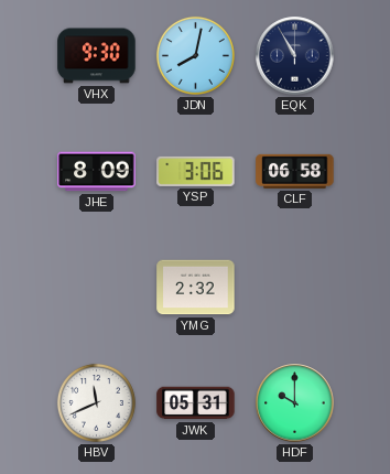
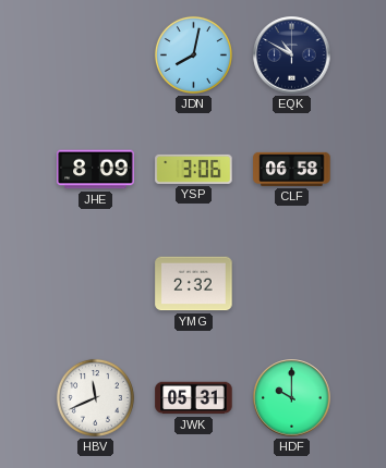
VHX: 9:30 -> none (97, 56)
EQK: 10:55 -> 10:50 (292, 56)
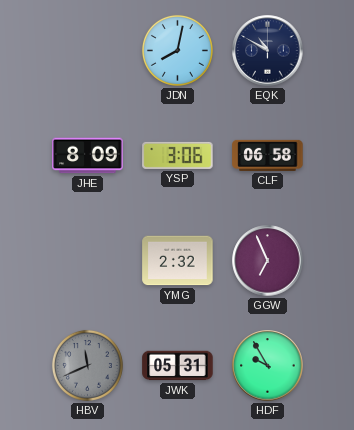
GGW: none -> 6:56 (268, 261)
HBV dial: white -> grey (87, 365)
HDF: 10:00 -> 9:55 (268, 366)
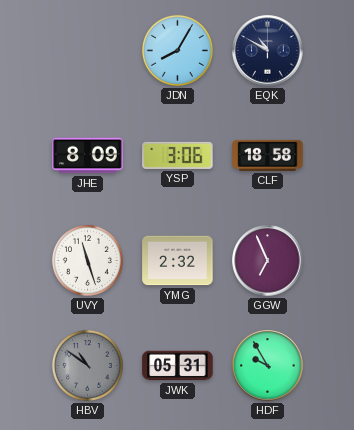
JDN: 8:02 -> 8:05 (177, 50)
CLF: 06:58 -> 18:58 (268, 155)
UVY: none -> 11:27 (87, 260)
HBV: 11:41 -> 10:51 (87, 365)
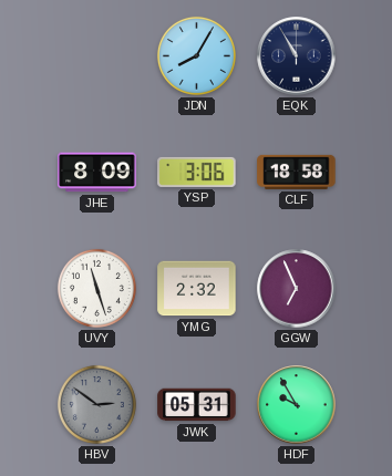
EQK: 10:50 -> 10:55 (297, 56)
HBV: 10:51 -> 2:51 (96, 404)
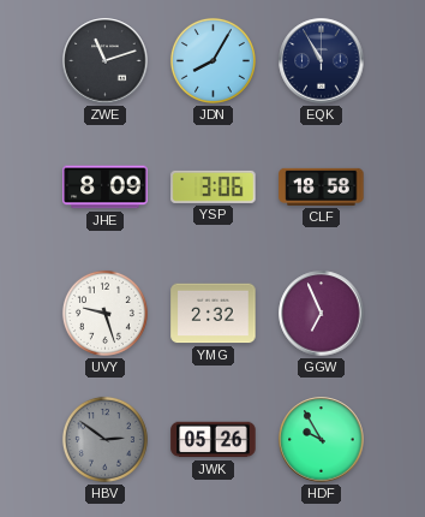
ZWE: none -> 11:12 (106, 61)
UVY: 11:27 -> 9:27 (104, 313)
JWK: 05:31 -> 05:26 (214, 440)
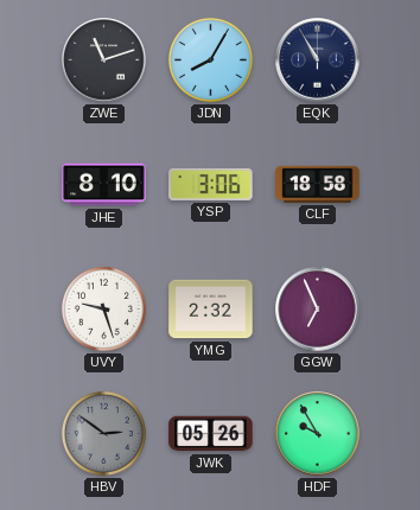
JHE: 8:09 -> 8:10 (104, 185)
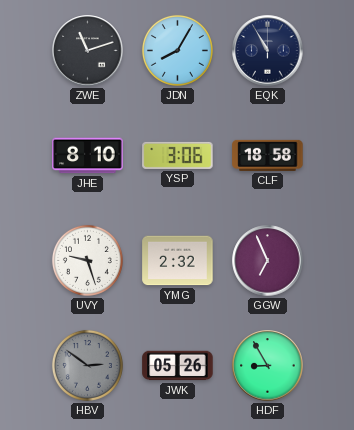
HDF: 9:55 -> 8:55 (268, 366)
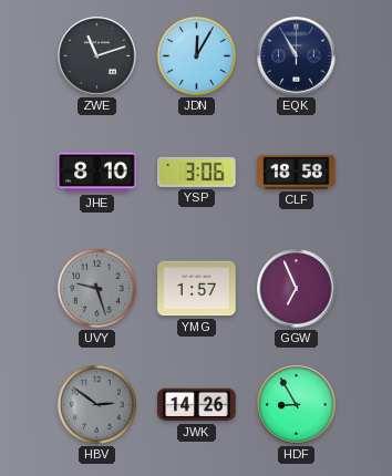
JDN: 8:05 -> 12:05 (196, 55)
UVY dial: white -> grey (96, 288)
YMG: 2:32 -> 1:57 (197, 289)
JWK: 05:26 -> 14:26 (197, 405)
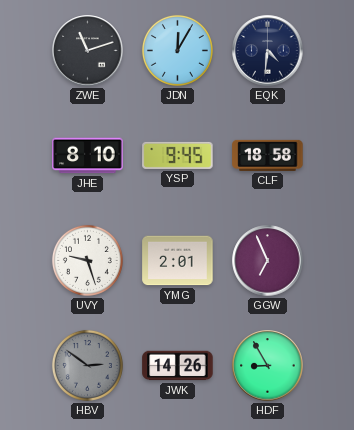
EQK: 10:55 -> 4:31 (268, 51)
YSP: 3:06 -> 9:45 (178, 155)
UVY dial: grey -> white (87, 260)
YMG: 1:57 -> 2:01 (178, 261)
